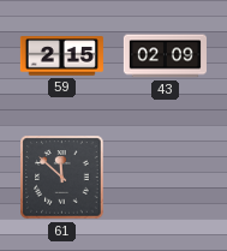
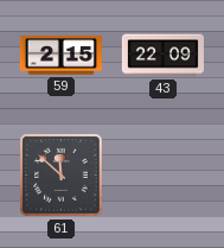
43: 02:09 -> 22:09 (162, 56)
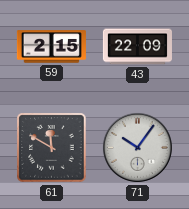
61: 11:52 -> 11:50 (52, 148)
71: none -> 10:06 (137, 147)
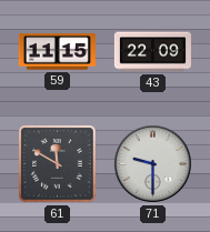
59: 2:15 -> 11:15 (57, 52)
71: 10:06 -> 9:30 (152, 163)
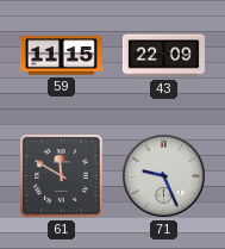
71: 9:30 -> 9:26 (163, 175)
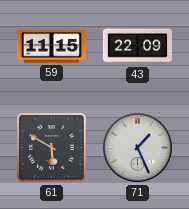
61: 11:50 -> 5:50 (52, 148)
71: 9:26 -> 1:26 (137, 147)
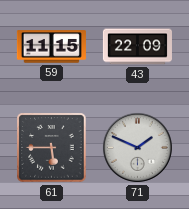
61: 5:50 -> 5:45 (52, 148)
71: 1:26 -> 1:49 (137, 147)
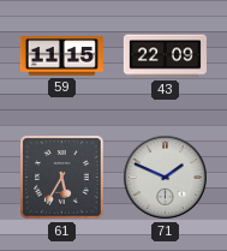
61: 5:45 -> 5:35 (62, 178)
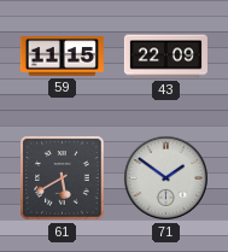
61: 5:35 -> 5:40 (63, 178)
71: 1:49 -> 1:51 (165, 177)
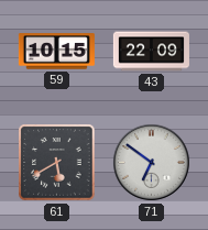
59: 11:15 -> 10:15 (56, 52)
71: 1:51 -> 6:51 (151, 162)
